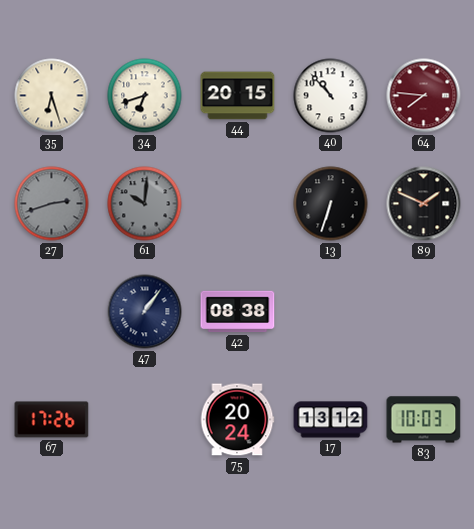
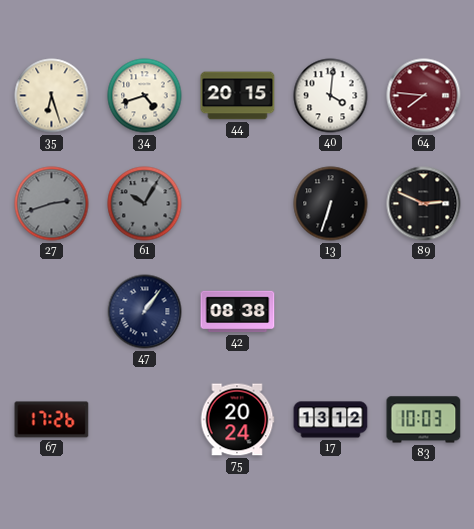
34: 6:42 -> 4:42 (145, 96)
40: 10:53 -> 4:01 (331, 96)
61: 10:01 -> 10:05 (145, 204)
89: 1:49 -> 2:49 (424, 204)
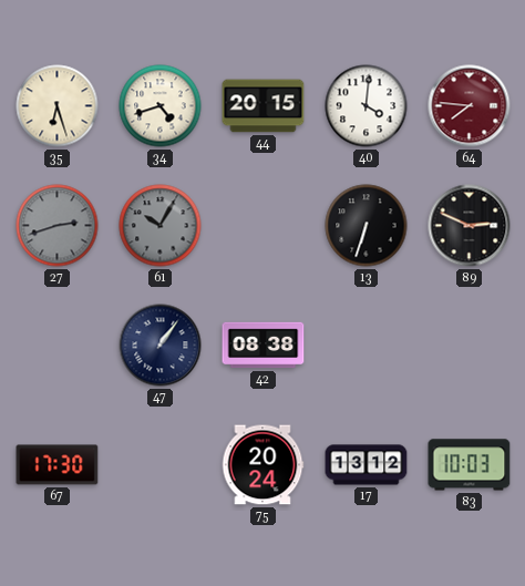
67: 17:26 -> 17:30 (58, 465)
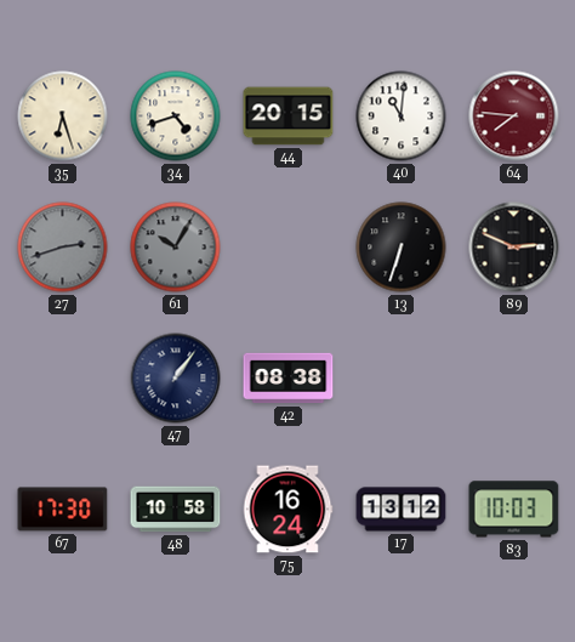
40: 4:01 -> 11:01 (402, 117)
48: none -> 10:58 (176, 510)
75: 20:24 -> 16:24 (287, 510)
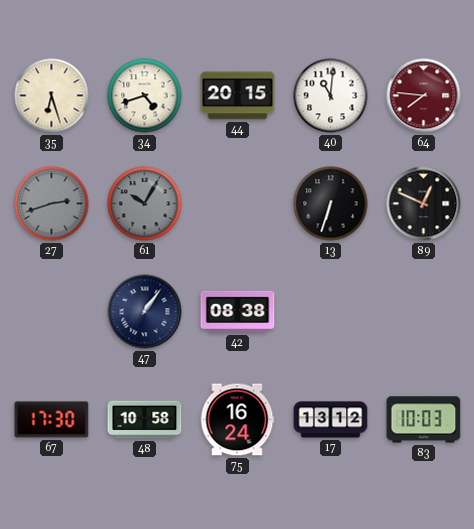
89: 2:49 -> 12:49 (424, 204)
